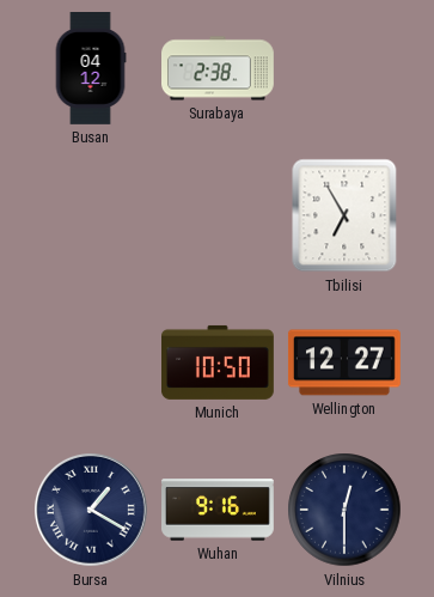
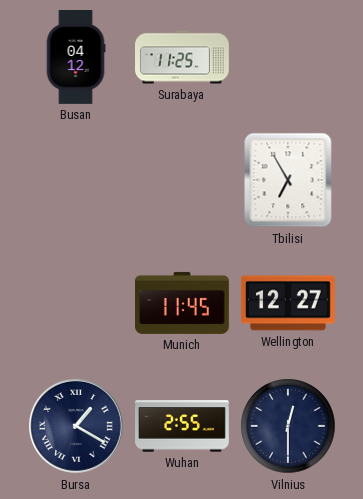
Surabaya: 2:38 -> 11:25 (183, 57)
Munich: 10:50 -> 11:45 (183, 303)
Wuhan: 9:16 -> 2:55 (183, 426)
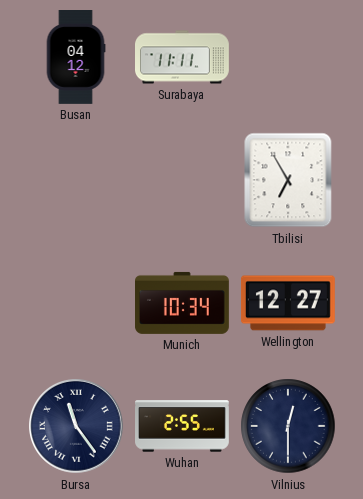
Surabaya: 11:25 -> 11:11 (183, 57)
Munich: 11:45 -> 10:34 (183, 303)
Bursa: 1:20 -> 11:24 (77, 427)
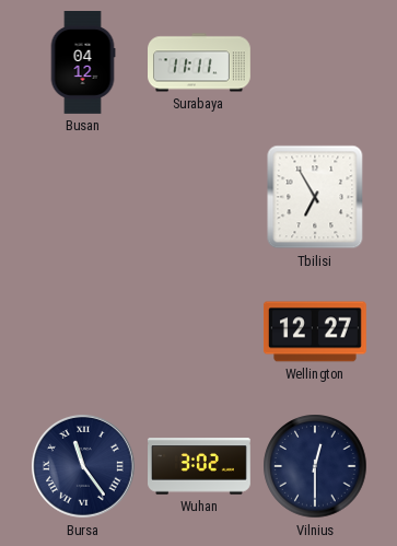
Munich: 10:34 -> none (183, 303)
Wuhan: 2:55 -> 3:02 (200, 466)
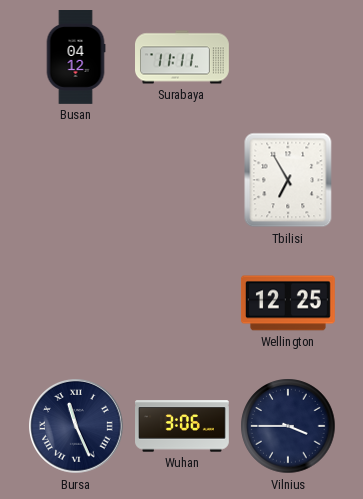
Wellington: 12:27 -> 12:25 (288, 303)
Bursa: 11:24 -> 11:26 (77, 427)
Wuhan: 3:02 -> 3:06 (183, 426)
Vilnius: 12:30 -> 3:45 (288, 426)
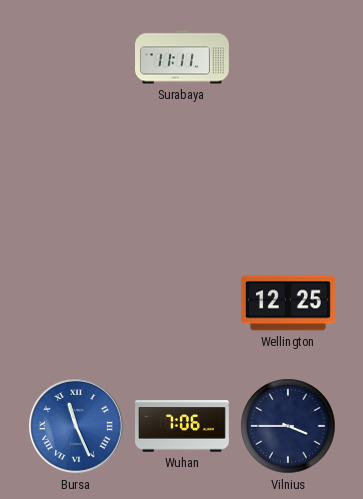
Busan: 04:12 -> none (76, 58)
Tbilisi: 6:55 -> none (288, 180)
Bursa dial: navy -> blue (77, 427)
Wuhan: 3:06 -> 7:06 (183, 426)
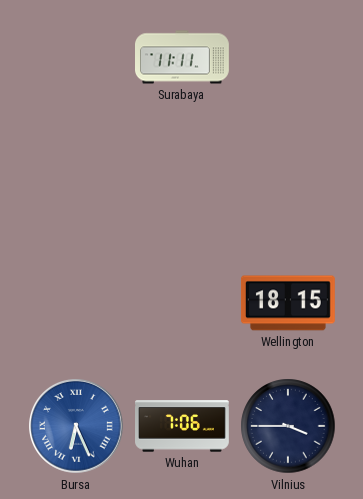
Wellington: 12:25 -> 18:15 (288, 303)
Bursa: 11:26 -> 6:26 (77, 427)
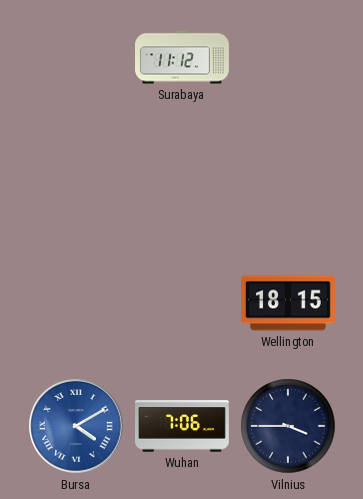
Surabaya: 11:11 -> 11:12 (183, 57)
Bursa: 6:26 -> 4:10 (77, 427)
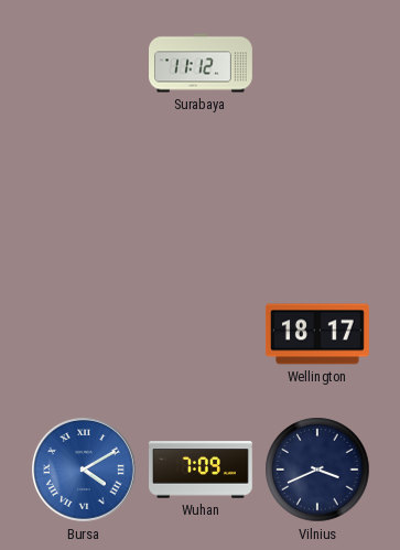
Wellington: 18:15 -> 18:17 (317, 334)
Wuhan: 7:06 -> 7:09 (202, 470)
Vilnius: 3:45 -> 3:41 (317, 470)
